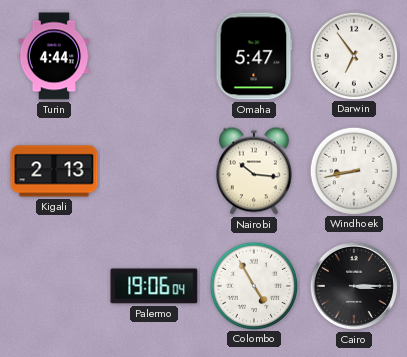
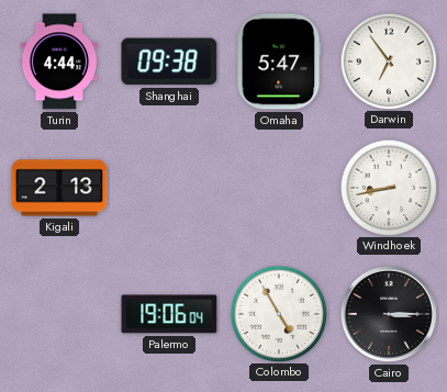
Shanghai: none -> 09:38 (169, 61)
Nairobi: 10:16 -> none (255, 171)
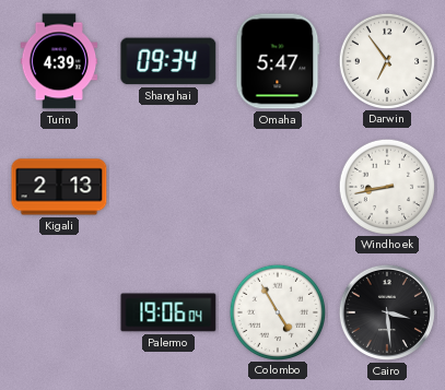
Turin: 4:44 -> 4:39 (59, 61)
Shanghai: 09:38 -> 09:34 (168, 61)
Cairo: 3:15 -> 3:29 (387, 312)
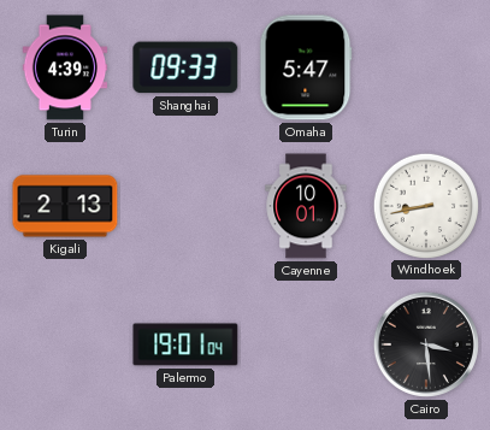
Shanghai: 09:34 -> 09:33 (185, 67)
Darwin: 6:54 -> none (386, 60)
Cayenne: none -> 10:01 (306, 206)
Palermo: 19:06 -> 19:01 (185, 344)
Colombo: 4:55 -> none (277, 311)
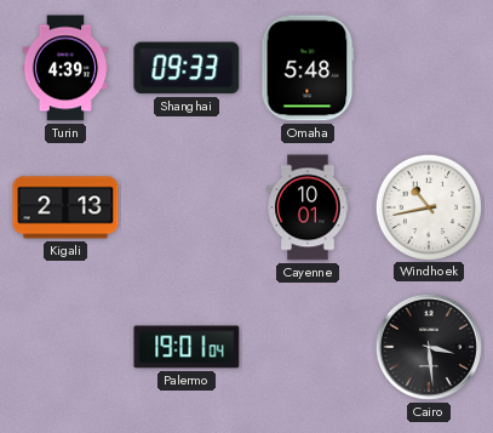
Omaha: 5:47 -> 5:48 (308, 68)
Windhoek: 8:43 -> 10:43 (428, 206)
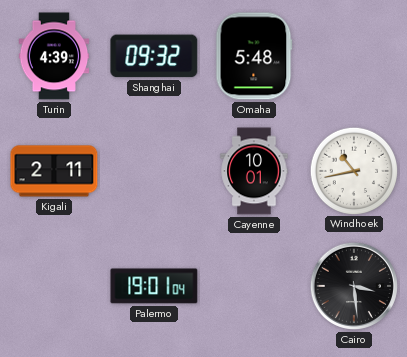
Shanghai: 09:33 -> 09:32 (154, 56)
Kigali: 2:13 -> 2:11 (54, 171)
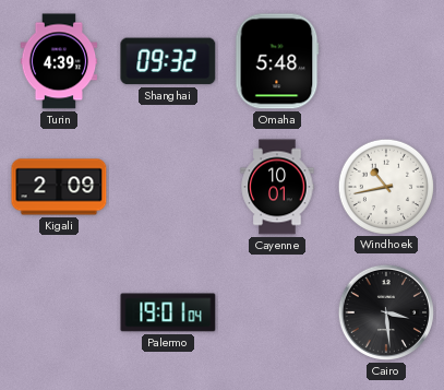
Kigali: 2:11 -> 2:09 (59, 187)
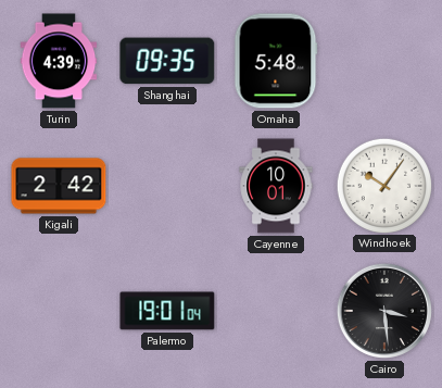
Shanghai: 09:32 -> 09:35 (167, 61)
Kigali: 2:09 -> 2:42 (59, 186)
Windhoek: 10:43 -> 10:06 (383, 185)
